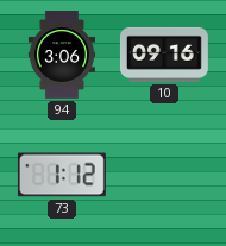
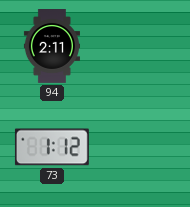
94: 3:06 -> 2:11 (51, 47)
10: 09:16 -> none (164, 55)
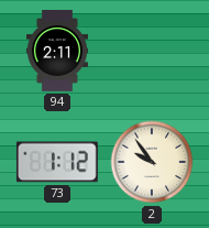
2: none -> 9:54 (152, 162)
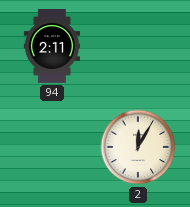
73: 1:12 -> none (57, 162)
2: 9:54 -> 12:05 (138, 147)
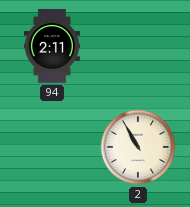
2: 12:05 -> 10:55 (138, 147)
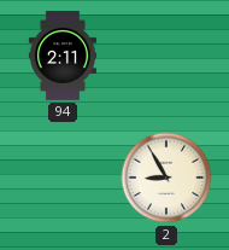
2: 10:55 -> 8:55 (166, 178)
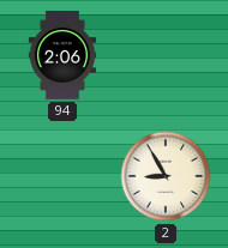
94: 2:11 -> 2:06 (61, 56)
